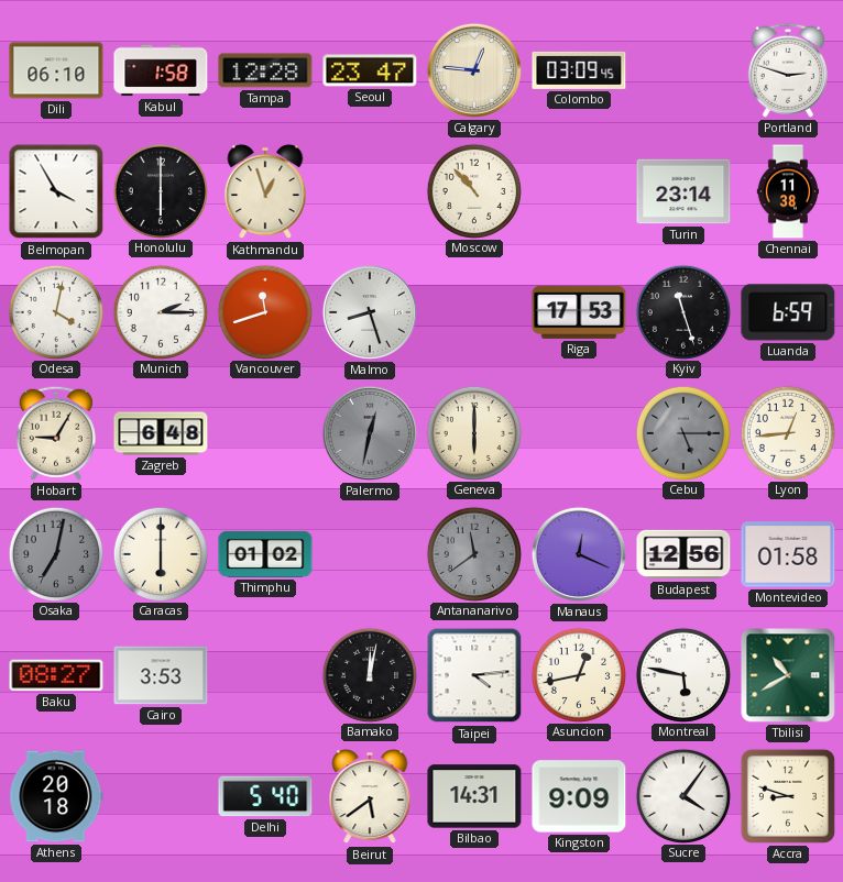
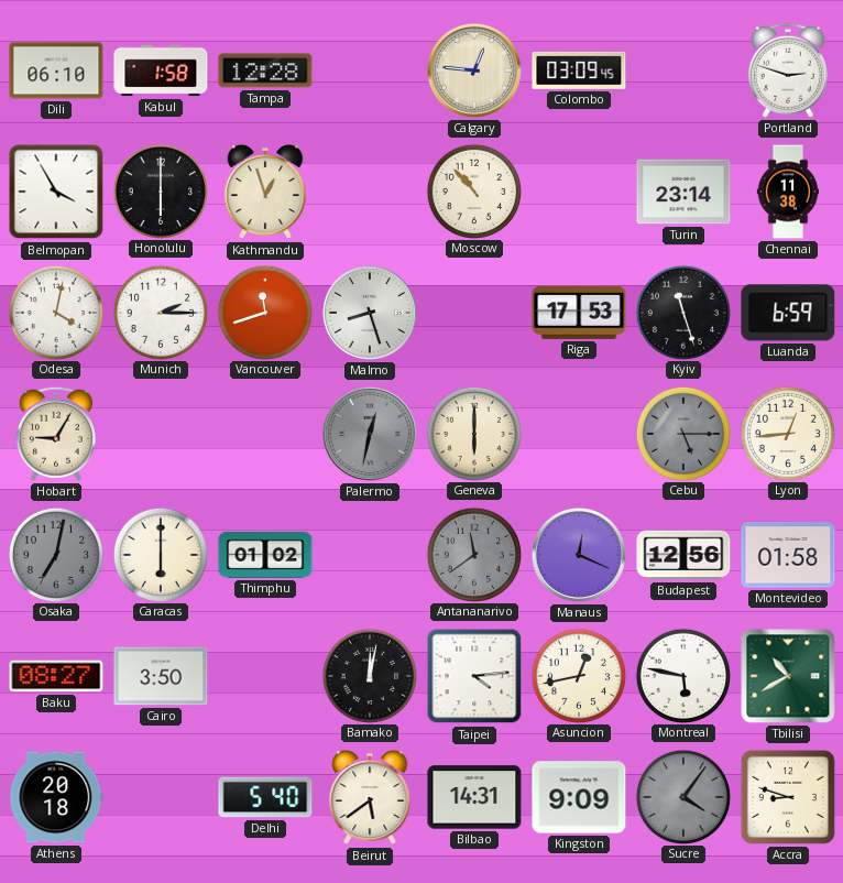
Seoul: 23:47 -> none (370, 70)
Zagreb: 6:48 -> none (161, 433)
Cairo: 3:53 -> 3:50 (161, 676)
Sucre dial: white -> grey (682, 796)
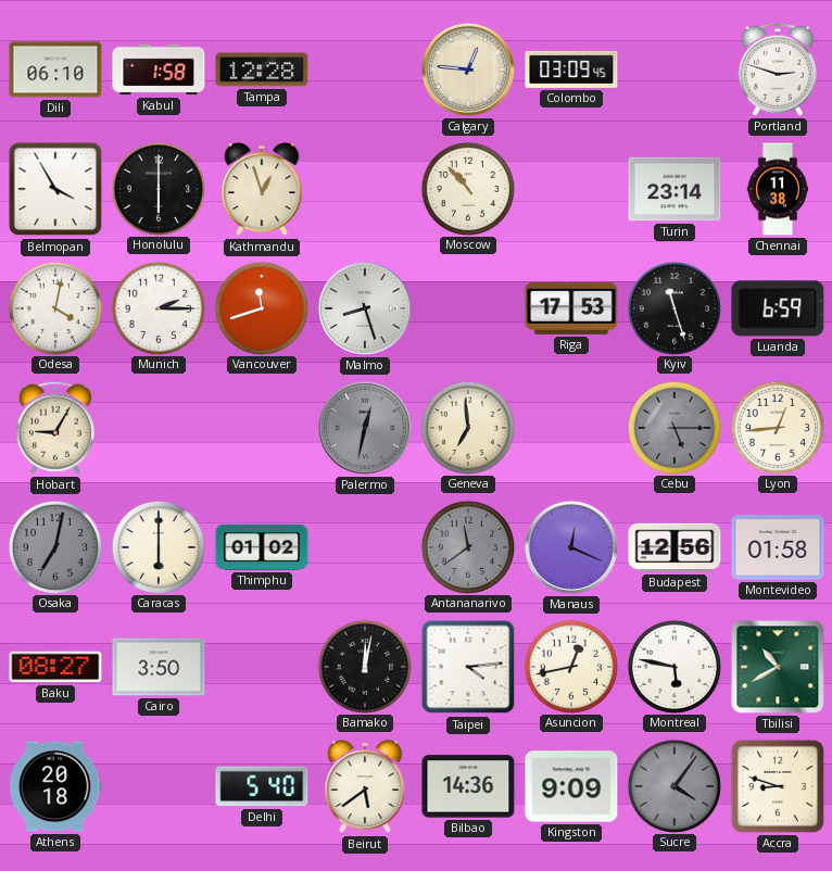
Geneva: 6:00 -> 6:59 (467, 427)
Bilbao: 14:31 -> 14:36 (468, 786)
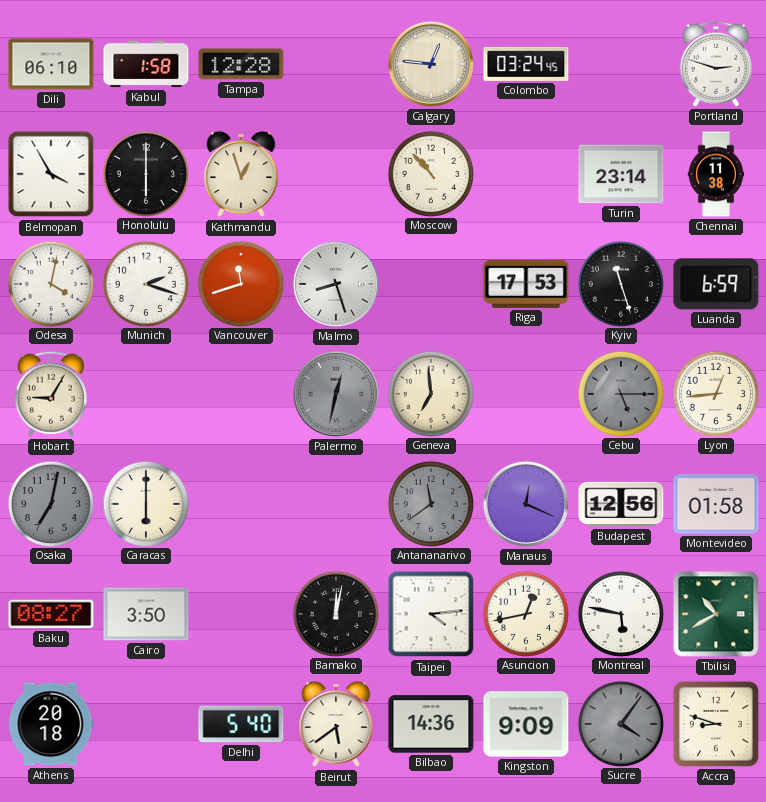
Colombo: 03:09 -> 03:24 (526, 64)
Munich: 2:15 -> 2:18 (145, 283)
Thimphu: 01:02 -> none (262, 547)
